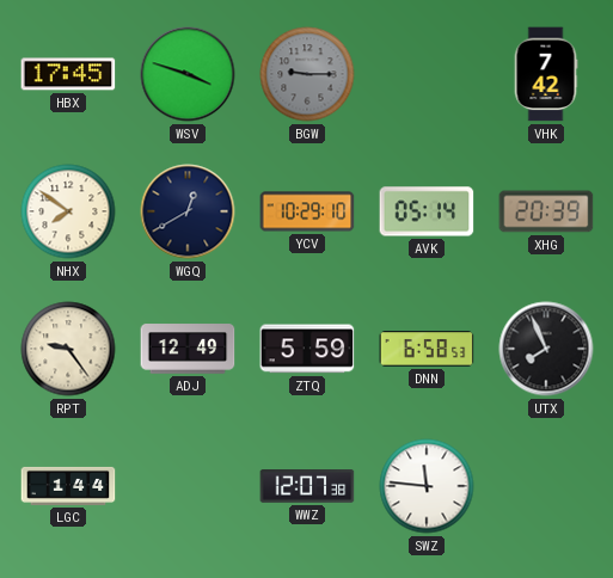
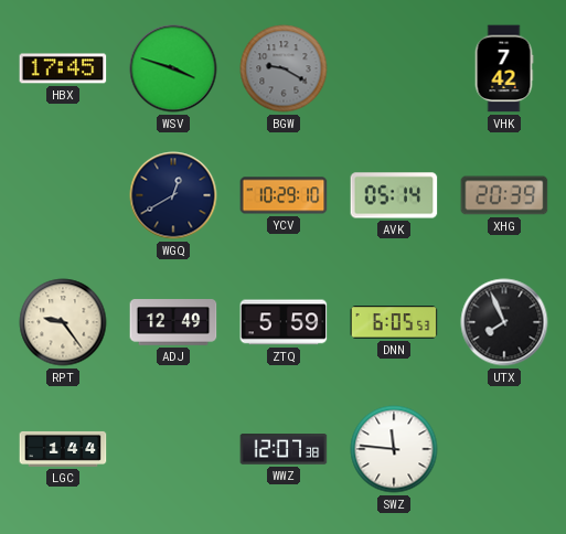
BGW: 9:15 -> 9:20 (284, 68)
NHX: 7:51 -> none (68, 211)
DNN: 6:58 -> 6:05 (394, 322)
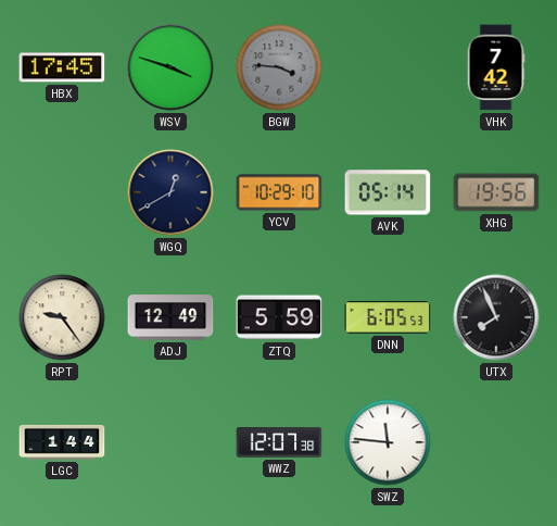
BGW: 9:20 -> 3:46 (279, 67)
XHG: 20:39 -> 19:56 (496, 192)
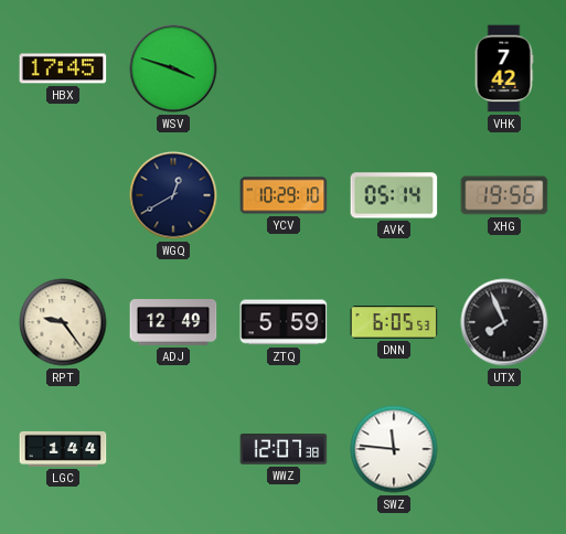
BGW: 3:46 -> none (279, 67)
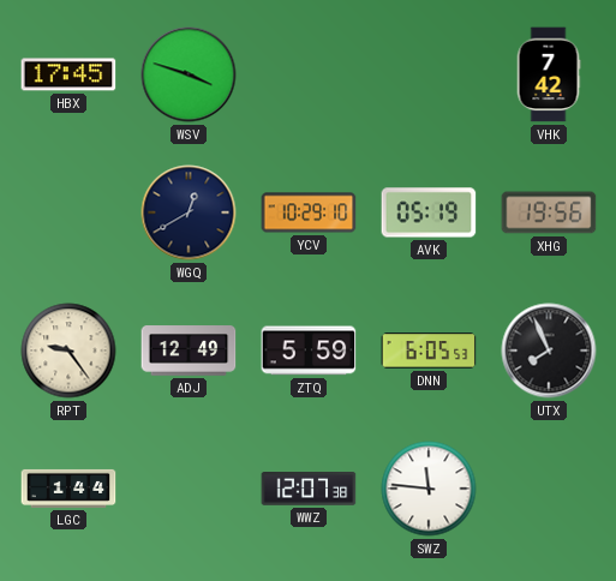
AVK: 05:14 -> 05:19 (429, 212)
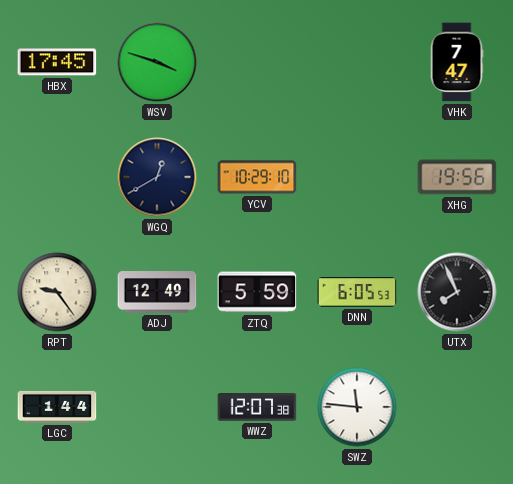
VHK: 7:42 -> 7:47 (457, 62)
AVK: 05:19 -> none (429, 212)
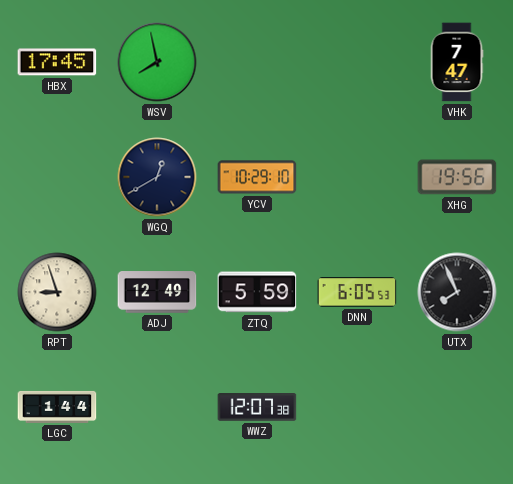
WSV: 3:48 -> 7:58 (157, 62)
RPT: 9:24 -> 8:57 (57, 292)
SWZ: 11:46 -> none (357, 407)
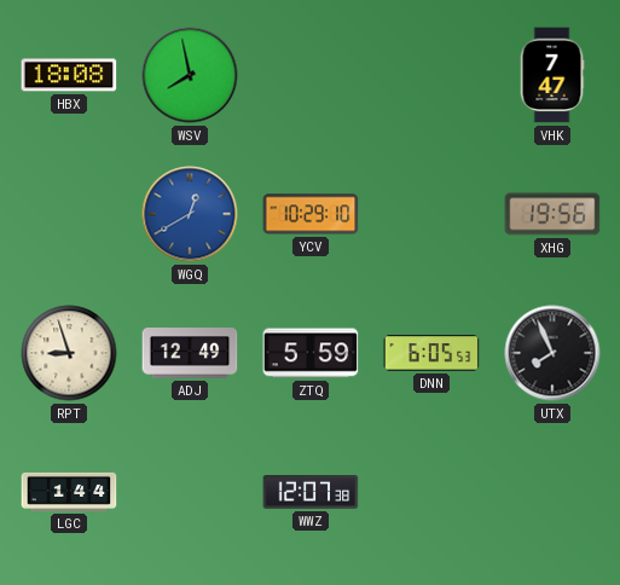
HBX: 17:45 -> 18:08 (69, 75)
WGQ dial: navy -> blue (190, 214)
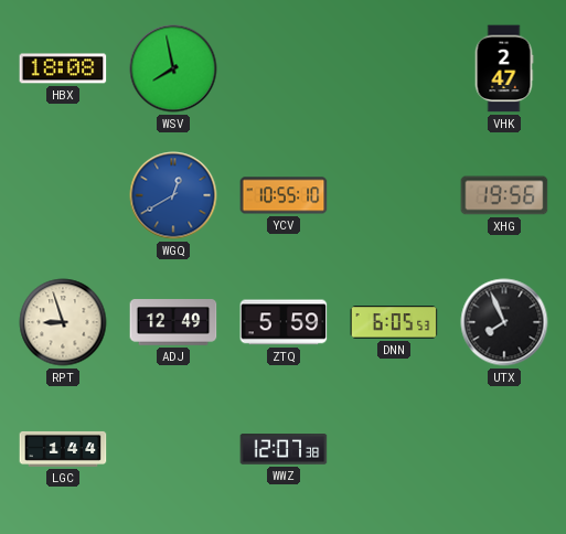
VHK: 7:47 -> 2:47 (504, 68)
YCV: 10:29 -> 10:55 (284, 195)
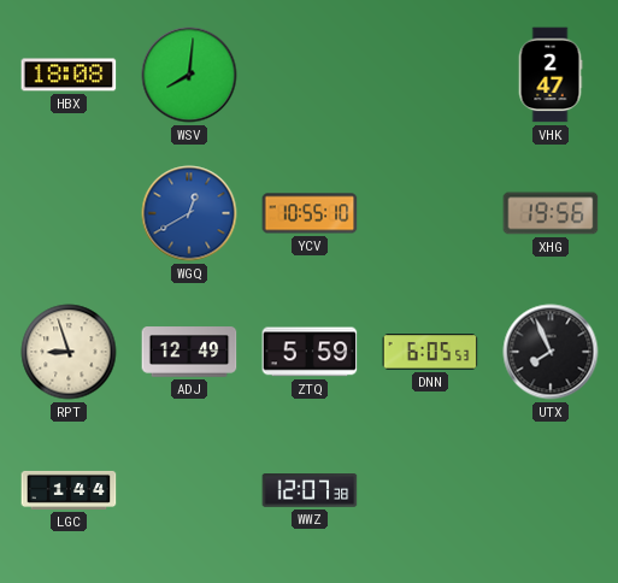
WSV: 7:58 -> 8:01 (189, 75)
